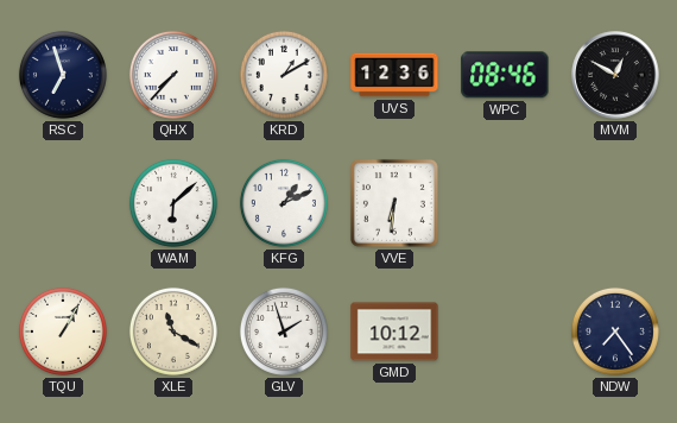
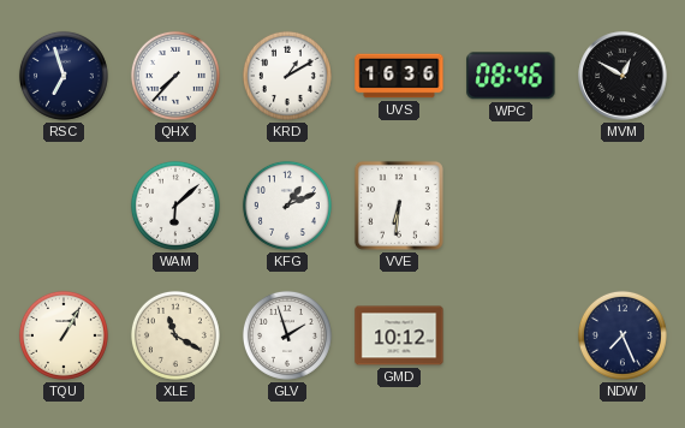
UVS: 12:36 -> 16:36 (399, 76)
NDW: 7:24 -> 7:26 (623, 335)
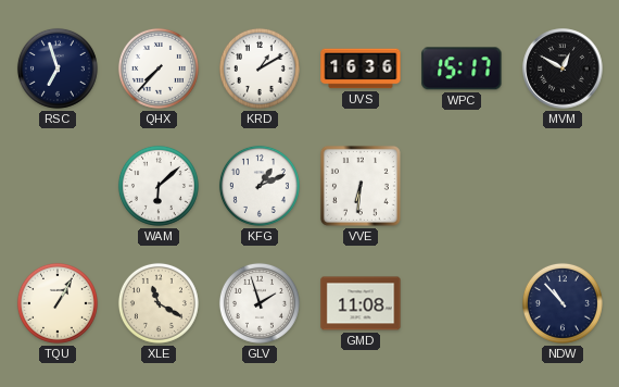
WPC: 08:46 -> 15:17 (462, 68)
GMD: 10:12 -> 11:08 (361, 303)
NDW: 7:26 -> 10:53 (563, 303)
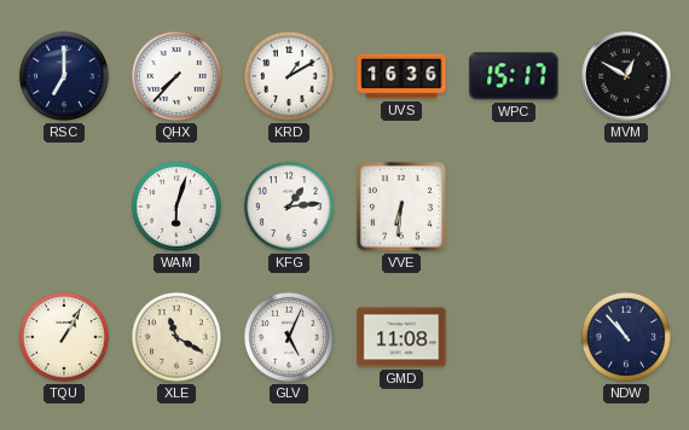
RSC: 6:57 -> 7:00 (64, 76)
WAM: 6:08 -> 6:03 (176, 207)
KFG: 1:11 -> 1:14 (289, 207)
GLV: 1:57 -> 5:04 (289, 337)
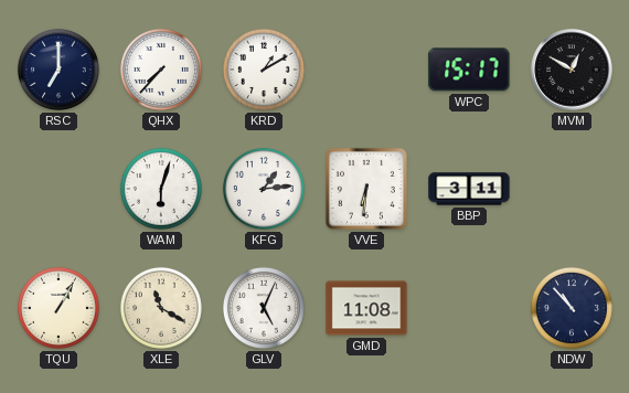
UVS: 16:36 -> none (401, 76)
BBP: none -> 3:11 (469, 189)
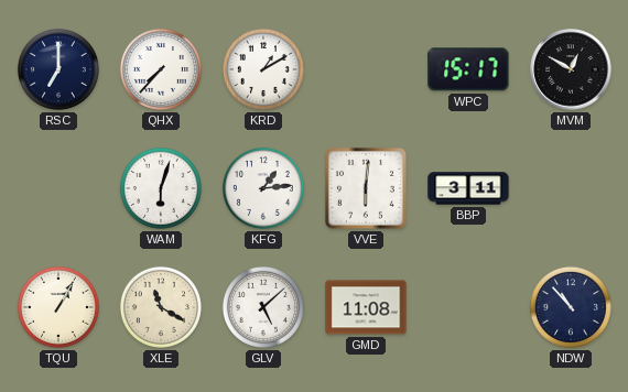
VVE: 6:31 -> 6:01 (366, 188)
GLV: 5:04 -> 5:08 (263, 307)
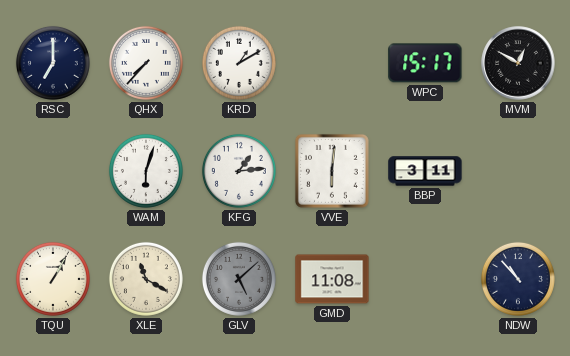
GLV dial: white -> grey (239, 279)
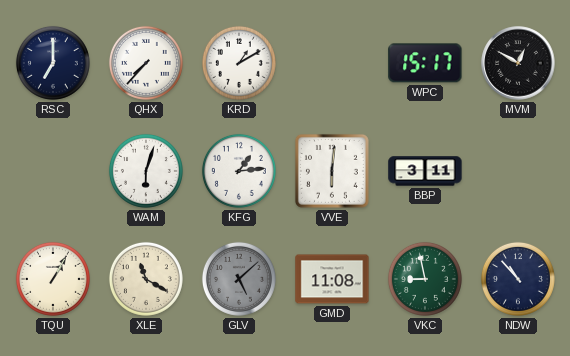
VKC: none -> 8:58 (425, 279)
